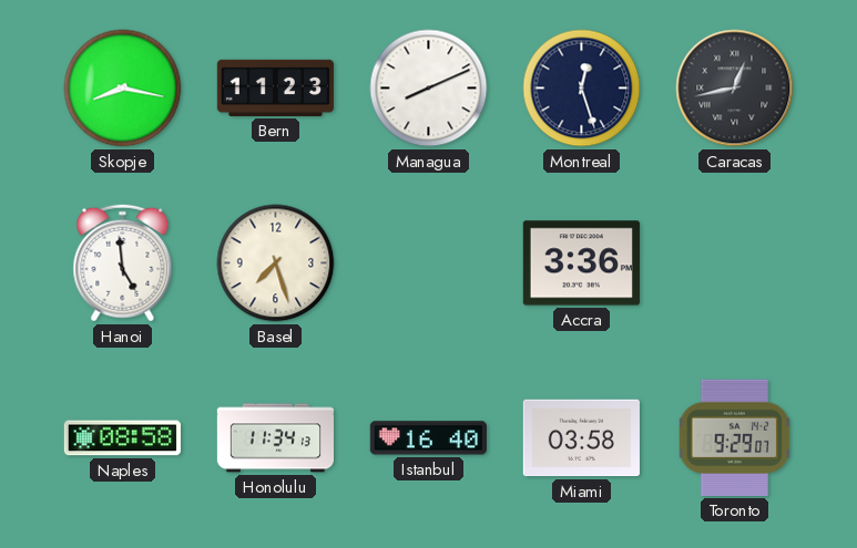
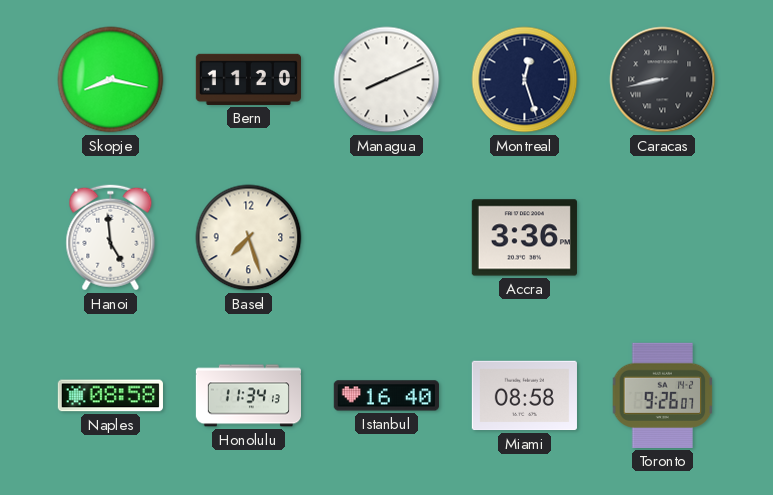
Bern: 11:23 -> 11:20 (248, 79)
Caracas: 12:43 -> 8:43 (663, 80)
Miami: 03:58 -> 08:58 (524, 396)
Toronto: 9:29 -> 9:26 (663, 395)
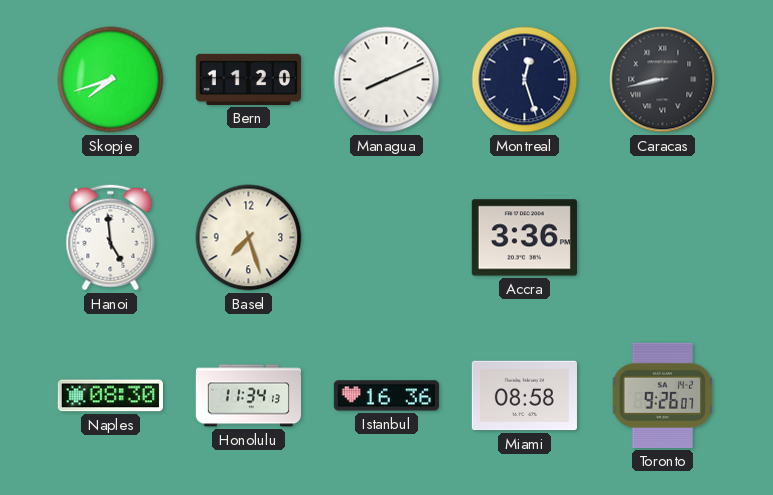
Skopje: 8:17 -> 7:42 (111, 80)
Naples: 08:58 -> 08:30 (110, 396)
Istanbul: 16:40 -> 16:36 (386, 396)
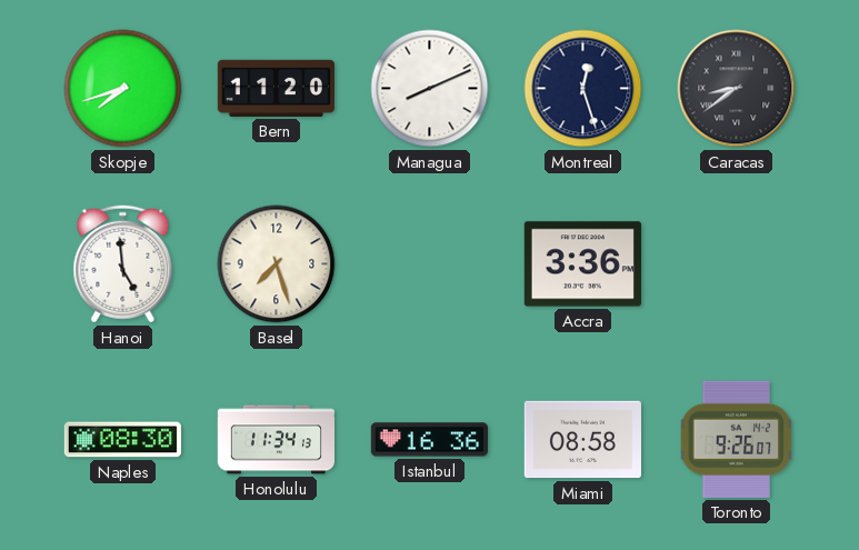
Caracas: 8:43 -> 8:39 (737, 89)
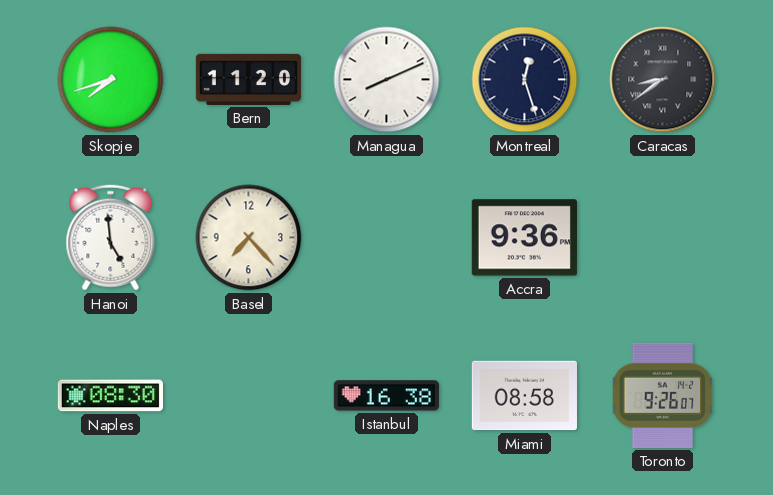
Basel: 7:27 -> 7:23 (249, 238)
Accra: 3:36 -> 9:36 (524, 238)
Honolulu: 11:34 -> none (276, 440)
Istanbul: 16:36 -> 16:38 (386, 396)
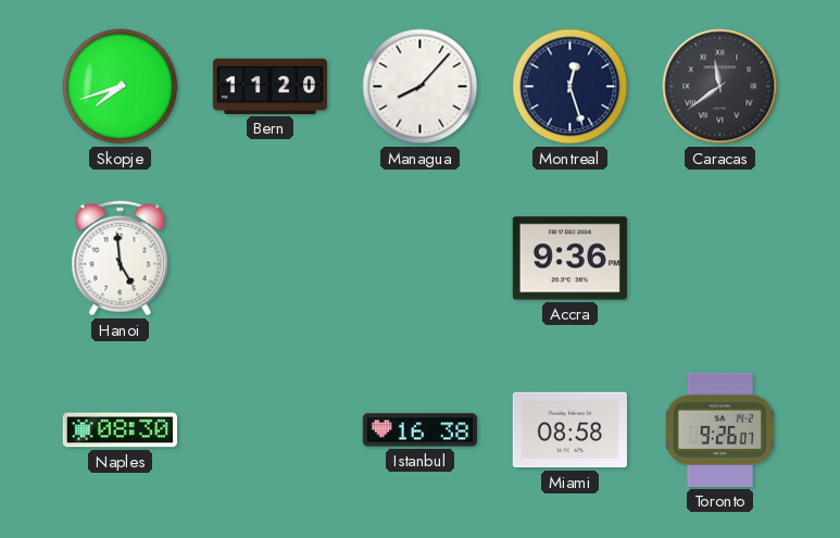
Managua: 8:11 -> 8:07 (421, 87)
Caracas: 8:39 -> 11:39 (720, 87)
Basel: 7:23 -> none (249, 238)
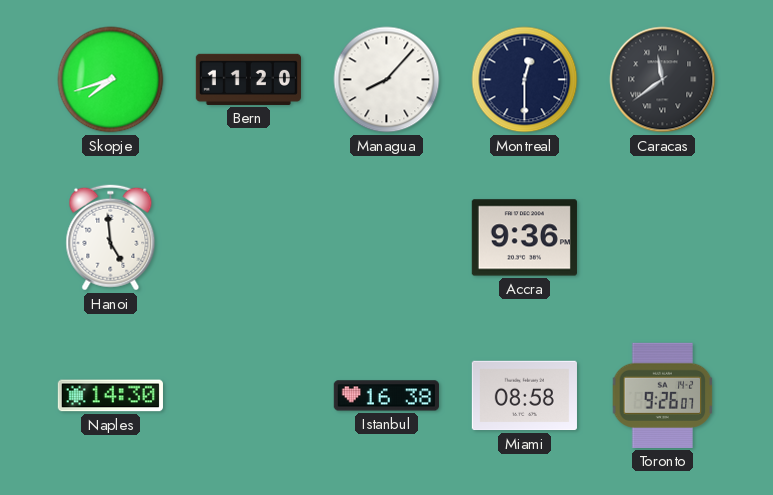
Montreal: 12:27 -> 12:30 (525, 80)
Naples: 08:30 -> 14:30 (110, 396)
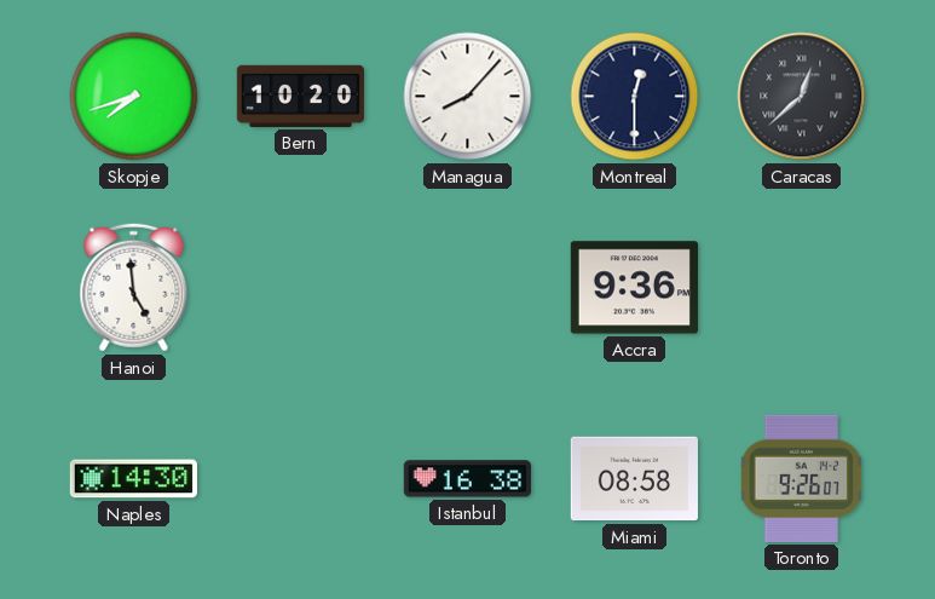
Bern: 11:20 -> 10:20 (300, 96)
Caracas: 11:39 -> 12:38 (802, 97)
